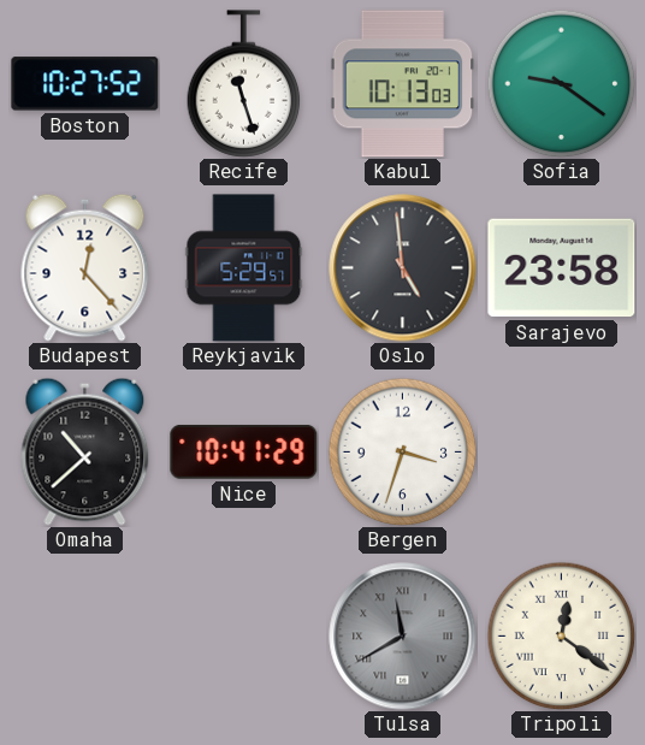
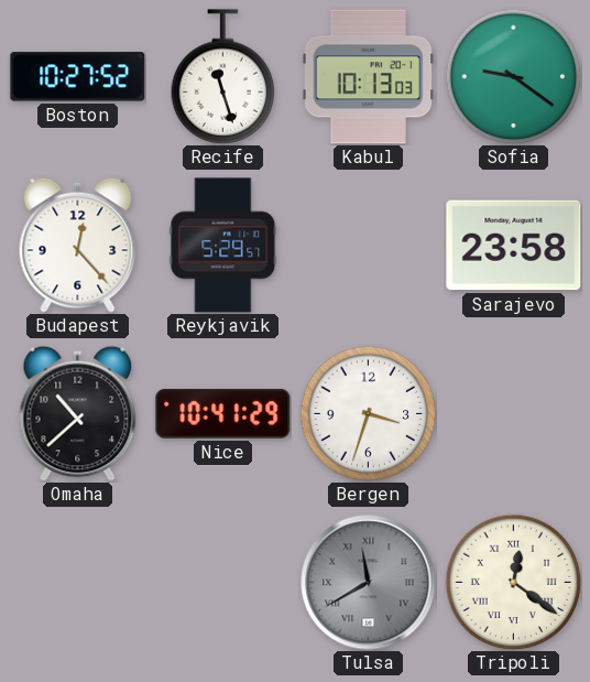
Oslo: 4:59 -> none (403, 268)
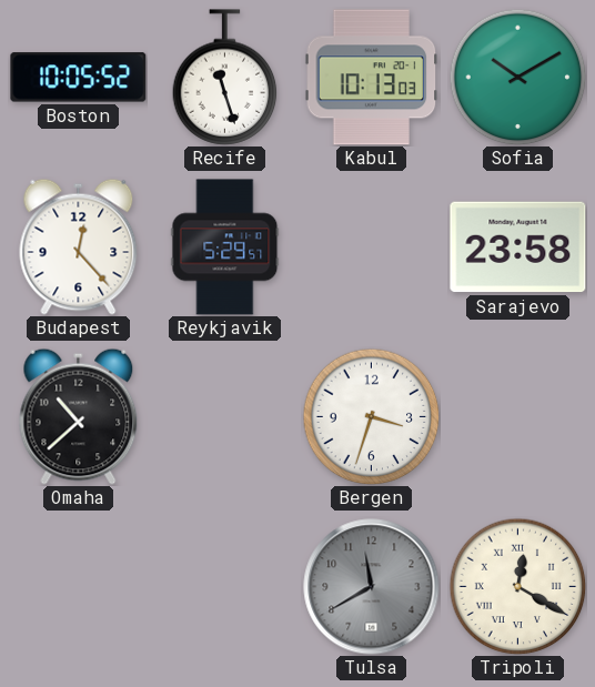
Boston: 10:27 -> 10:05 (79, 78)
Sofia: 9:21 -> 10:10 (517, 77)
Nice: 10:41 -> none (223, 413)
Tulsa numerals: Roman -> Arabic (372, 587)
Tripoli: 12:21 -> 12:20 (517, 586)
